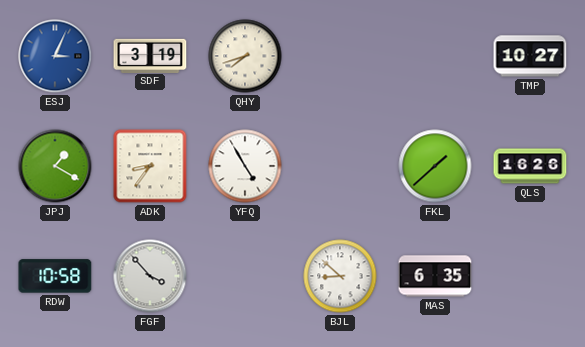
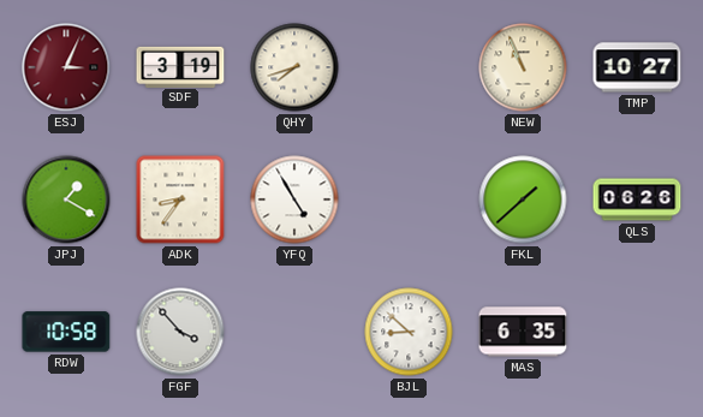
ESJ dial: blue -> burgundy (66, 67)
NEW: none -> 10:56 (523, 67)
QLS: 16:26 -> 06:26 (637, 199)
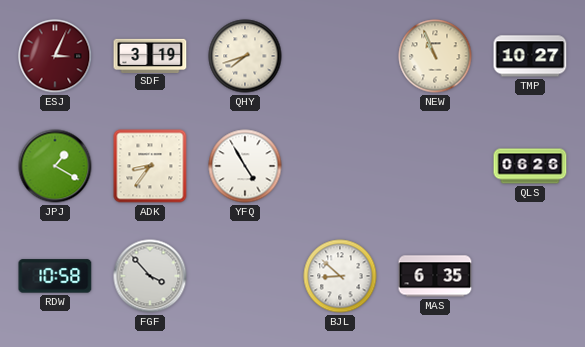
FKL: 1:38 -> none (523, 199)
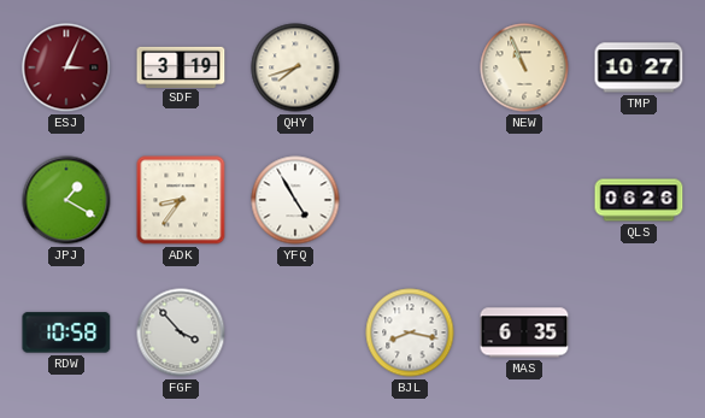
BJL: 8:52 -> 8:17 (410, 332)
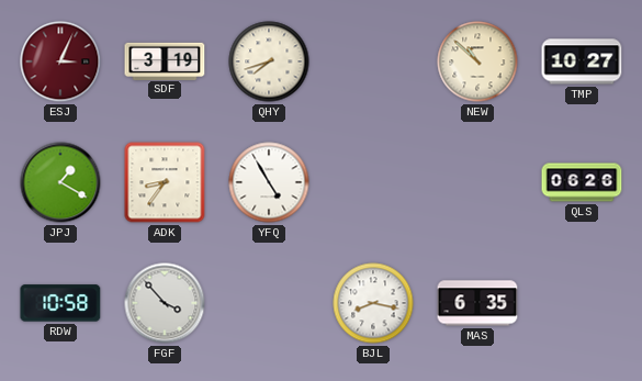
NEW: 10:56 -> 10:52 (477, 61)
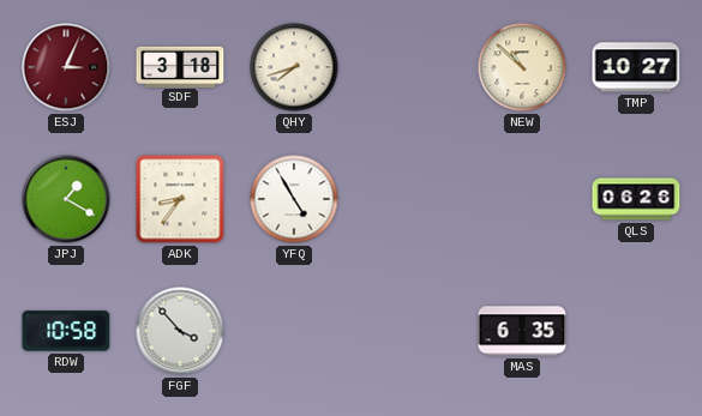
SDF: 3:19 -> 3:18 (180, 66)
BJL: 8:17 -> none (373, 303)
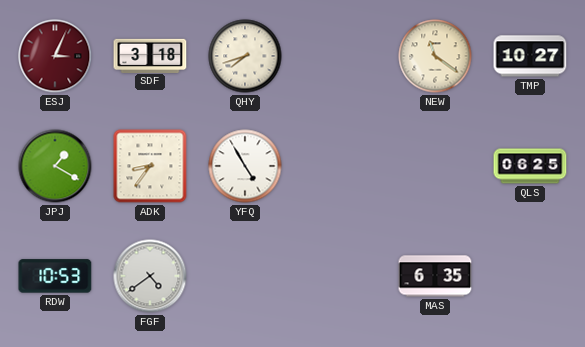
NEW: 10:52 -> 11:21 (435, 56)
QLS: 06:26 -> 06:25 (530, 166)
RDW: 10:58 -> 10:53 (55, 276)
FGF: 3:53 -> 4:39 (150, 276)
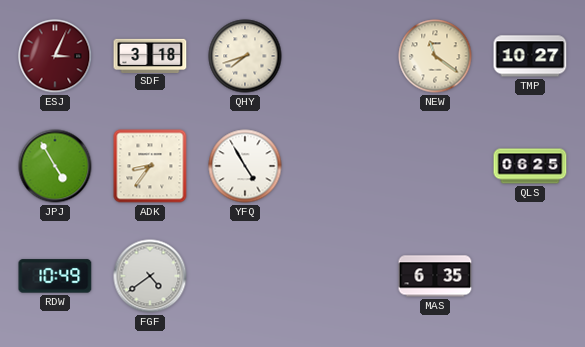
JPJ: 1:20 -> 4:55 (55, 166)
RDW: 10:53 -> 10:49 (55, 276)
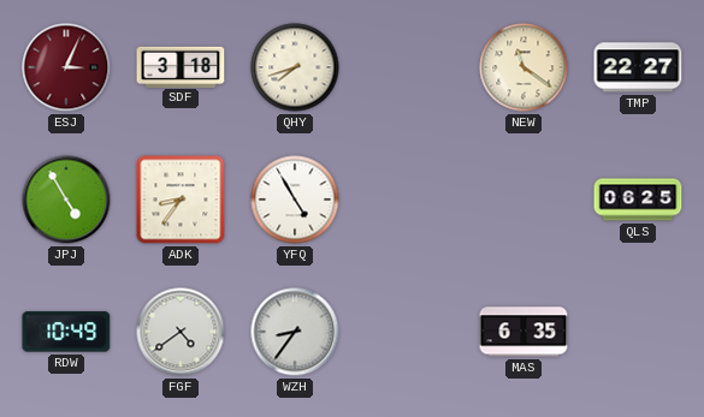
TMP: 10:27 -> 22:27 (638, 67)
WZH: none -> 8:36 (295, 332)
